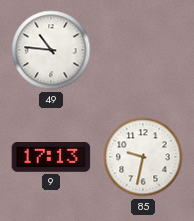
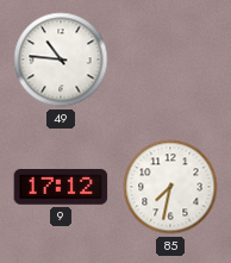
9: 17:13 -> 17:12 (61, 188)
85: 9:32 -> 7:32 (170, 187)
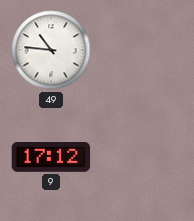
85: 7:32 -> none (170, 187)
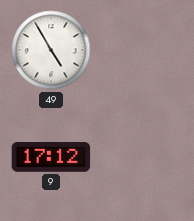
49: 10:46 -> 4:55 (51, 50)
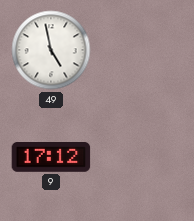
49: 4:55 -> 4:58 (51, 50)
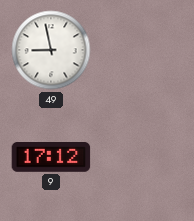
49: 4:58 -> 8:58 (51, 50)
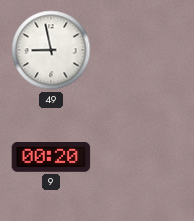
9: 17:12 -> 00:20 (51, 158)
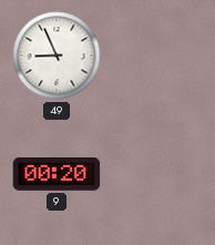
49: 8:58 -> 8:56 (57, 55)
